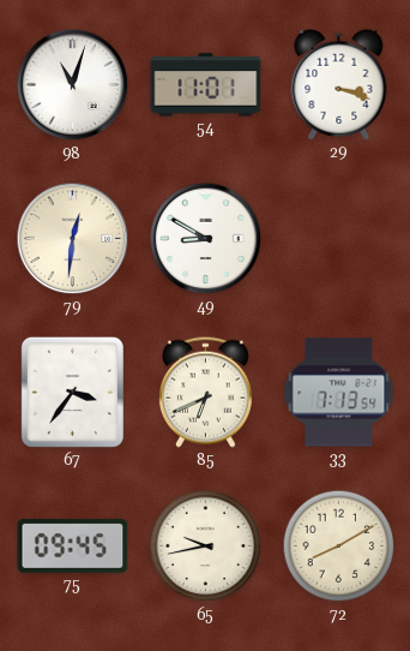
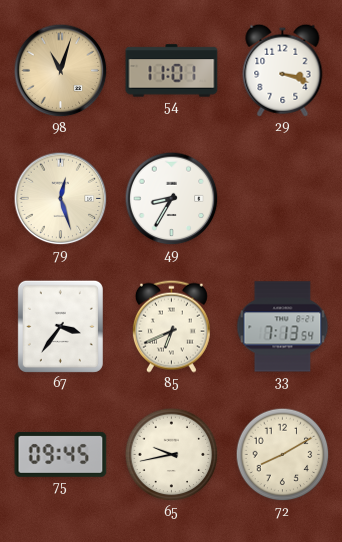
98 dial: white -> champagne (61, 71)
79: 12:31 -> 12:27 (61, 199)
49: 8:50 -> 8:35 (172, 199)
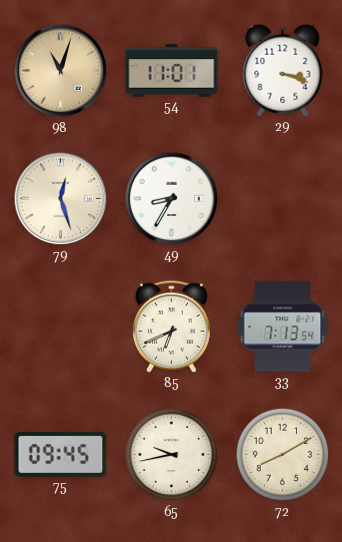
67: 3:36 -> none (60, 326)
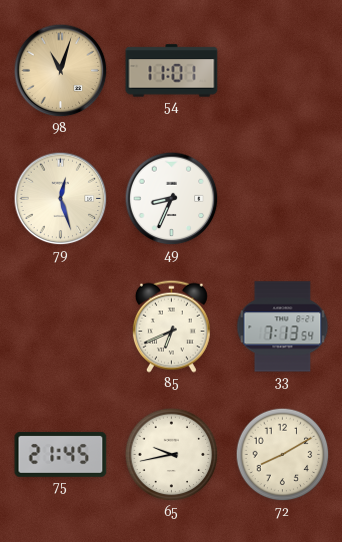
29: 3:18 -> none (283, 70)
49: 8:35 -> 8:34 (172, 199)
75: 09:45 -> 21:45 (61, 454)
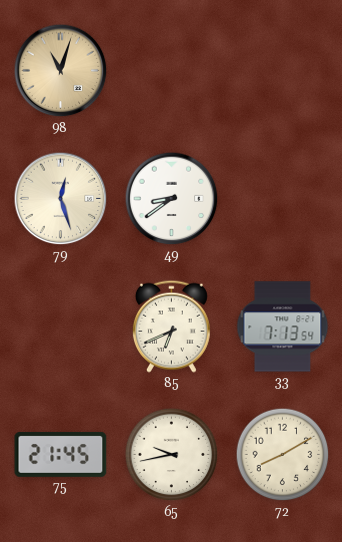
54: 11:01 -> none (172, 71)
49: 8:34 -> 8:39 (172, 199)
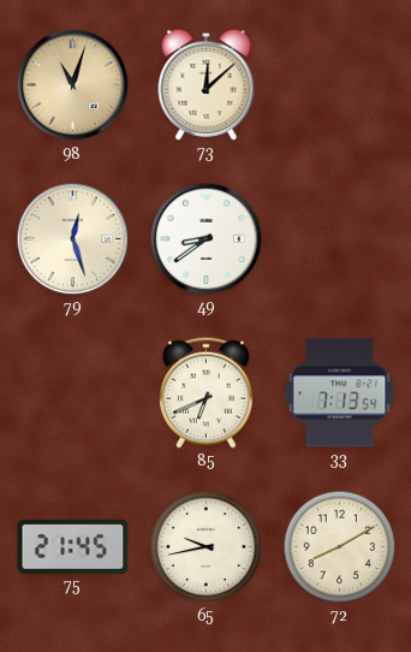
73: none -> 12:08 (207, 84)
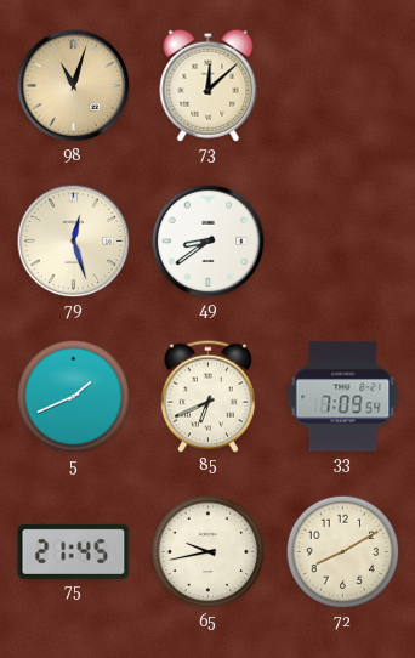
5: none -> 1:41 (74, 397)
33: 7:13 -> 7:09 (343, 397)
